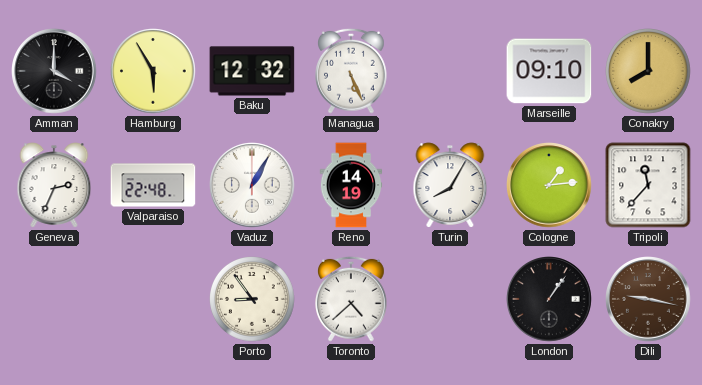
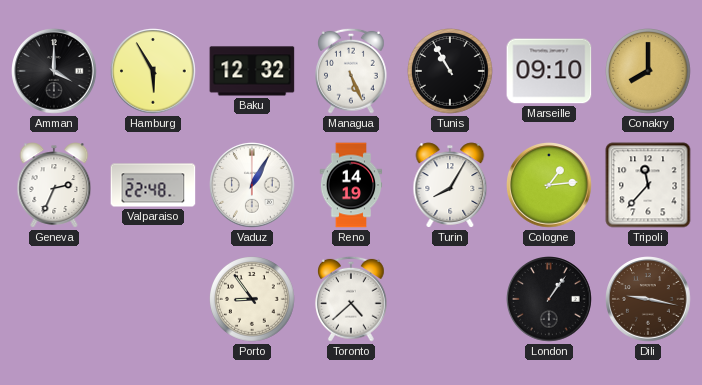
Tunis: none -> 10:55 (451, 72)
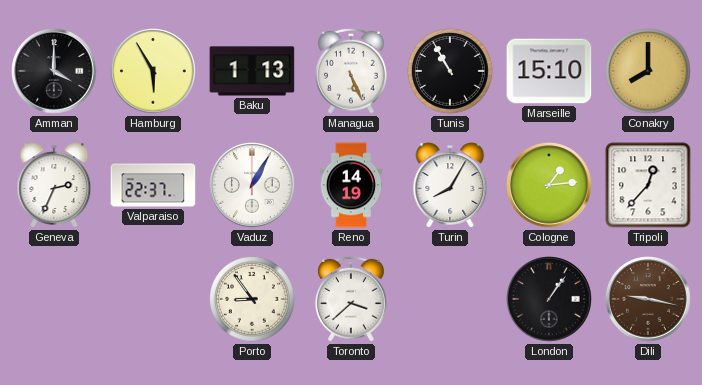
Baku: 12:32 -> 1:13 (252, 71)
Marseille: 09:10 -> 15:10 (549, 71)
Valparaiso: 22:48 -> 22:37 (153, 185)
Tripoli: 11:37 -> 12:37 (648, 185)
Toronto: 4:38 -> 3:38 (352, 299)
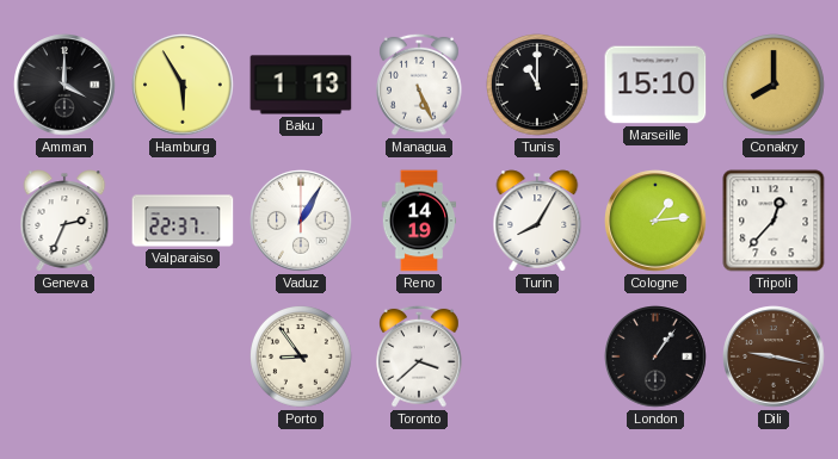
Tunis: 10:55 -> 11:00 (538, 86)
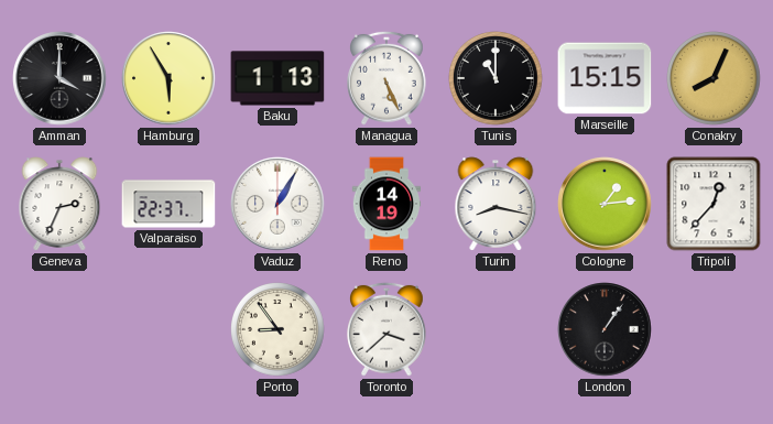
Marseille: 15:10 -> 15:15 (605, 78)
Conakry: 8:00 -> 8:04 (715, 79)
Turin: 8:05 -> 8:17 (496, 204)
Dili: 9:17 -> none (774, 356)
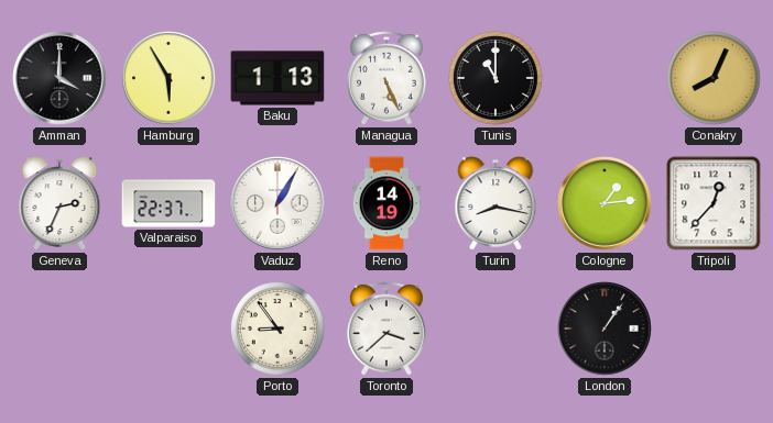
Marseille: 15:15 -> none (605, 78)
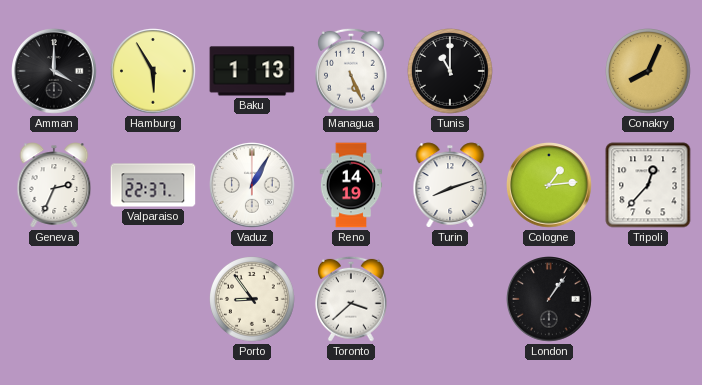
Turin: 8:17 -> 8:12 (450, 185)
